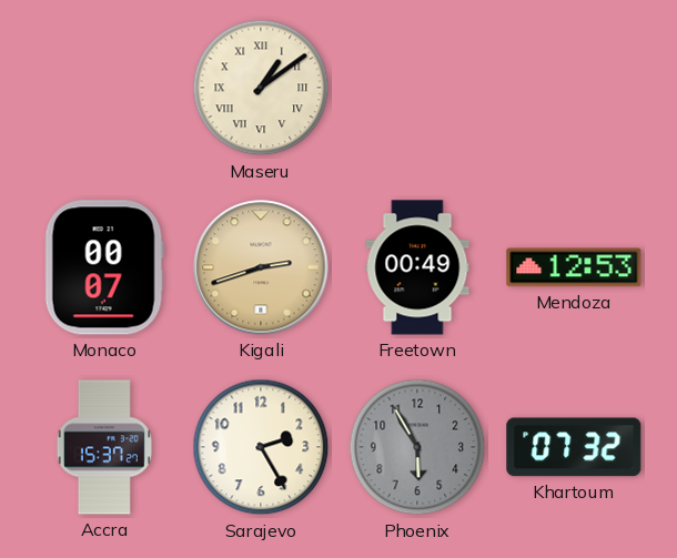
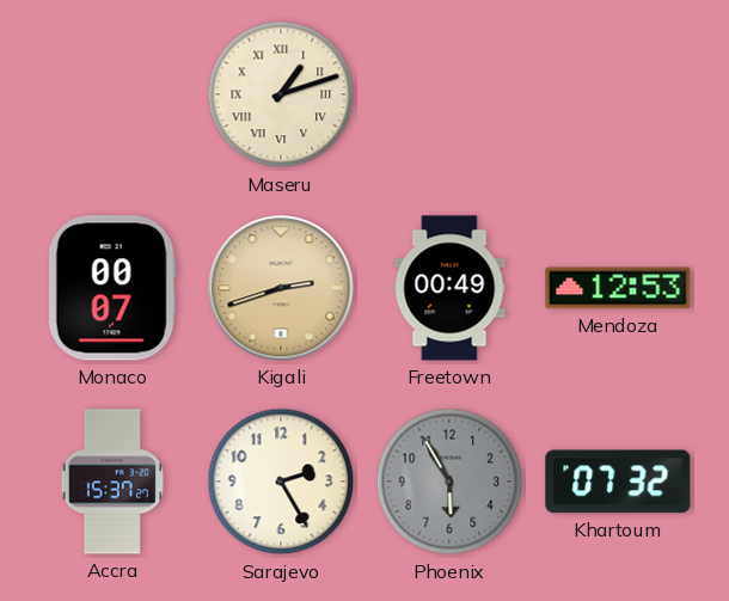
Maseru: 1:09 -> 1:12 (281, 94)
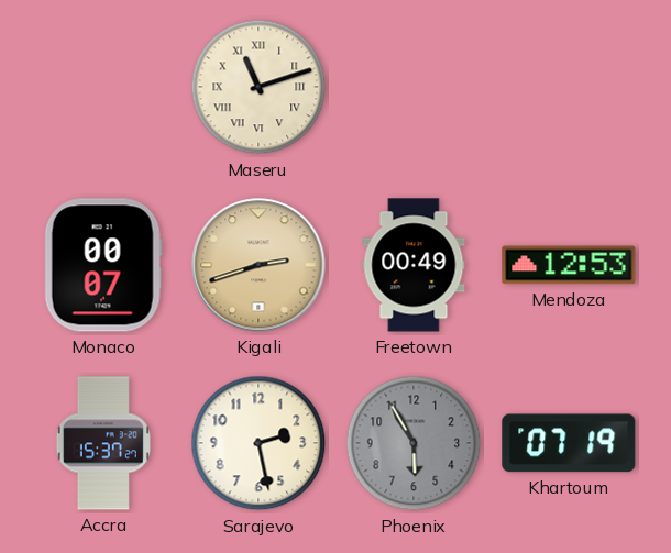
Maseru: 1:12 -> 11:12 (258, 87)
Sarajevo: 2:25 -> 2:28 (258, 443)
Khartoum: 07:32 -> 07:19 (569, 443)
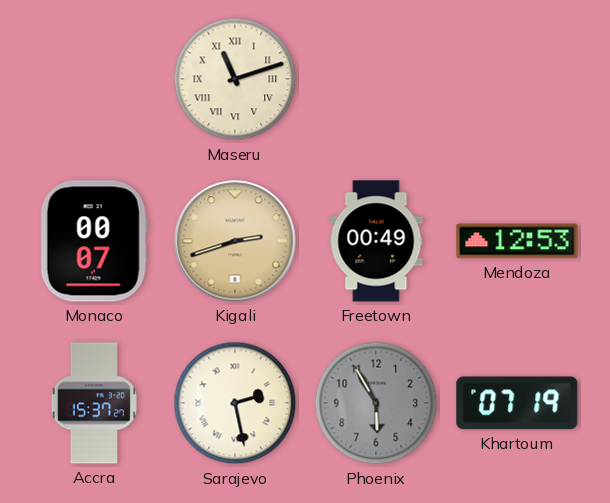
Sarajevo numerals: Arabic -> Roman (235, 403)
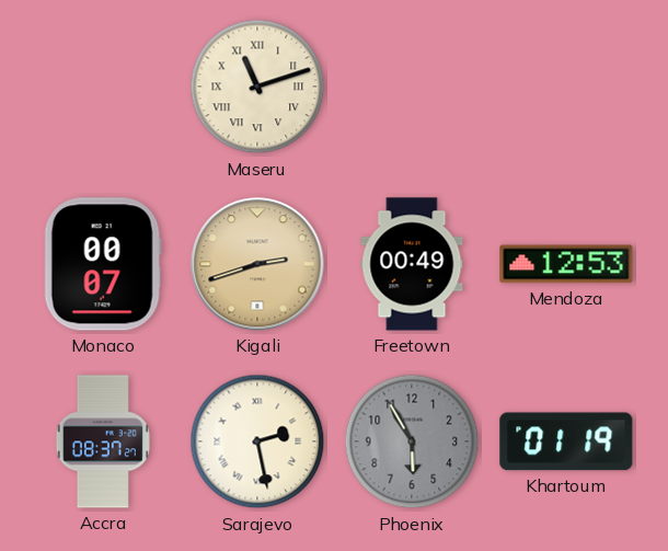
Accra: 15:37 -> 08:37 (103, 441)
Khartoum: 07:19 -> 01:19 (566, 441)
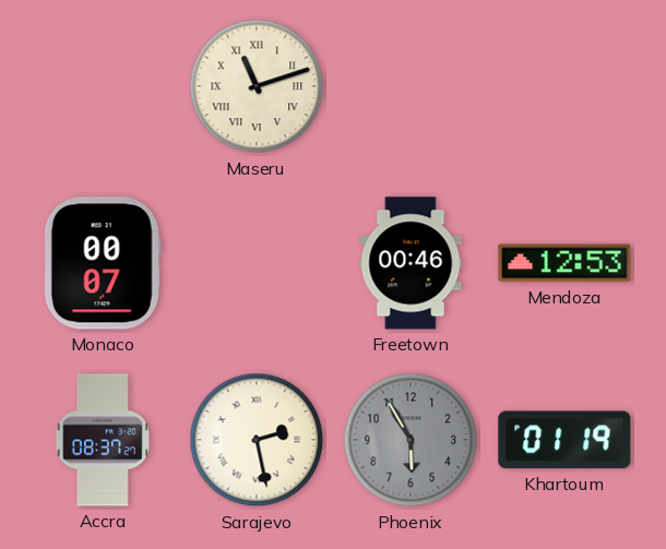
Kigali: 2:42 -> none (257, 264)
Freetown: 00:49 -> 00:46 (411, 263)
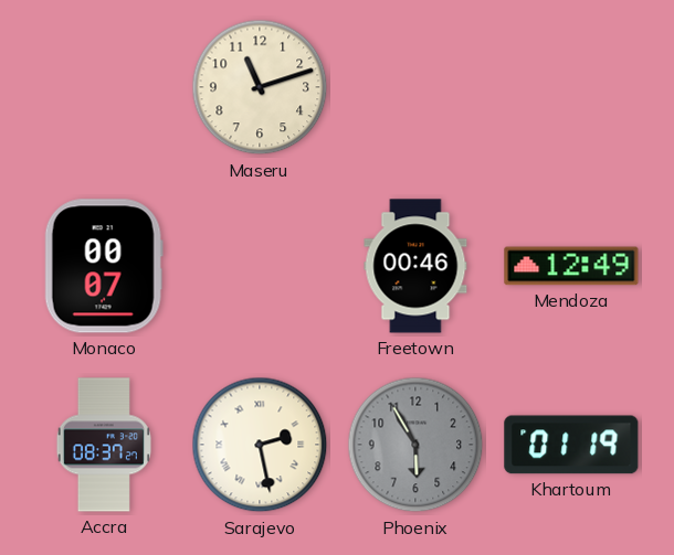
Maseru numerals: Roman -> Arabic (260, 87)
Mendoza: 12:53 -> 12:49 (571, 266)
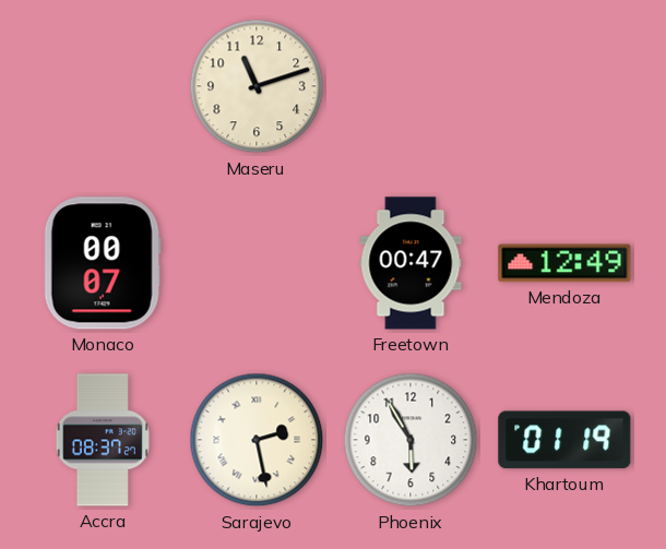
Freetown: 00:46 -> 00:47 (411, 263)
Phoenix dial: grey -> white (411, 440)
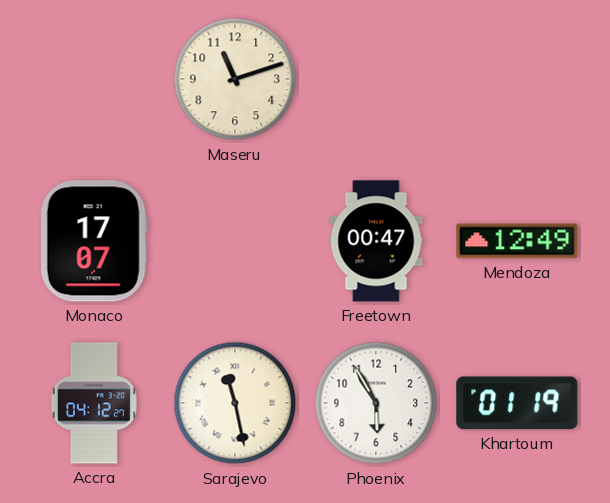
Monaco: 00:07 -> 17:07 (94, 241)
Accra: 08:37 -> 04:12 (94, 403)
Sarajevo: 2:28 -> 11:28 (235, 403)
